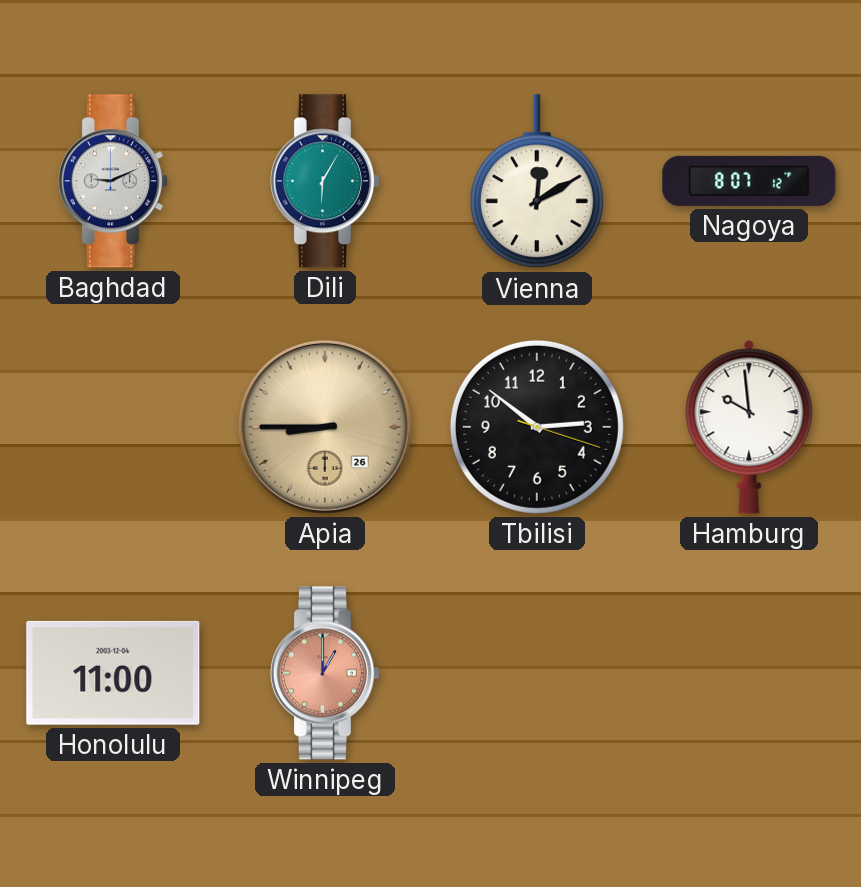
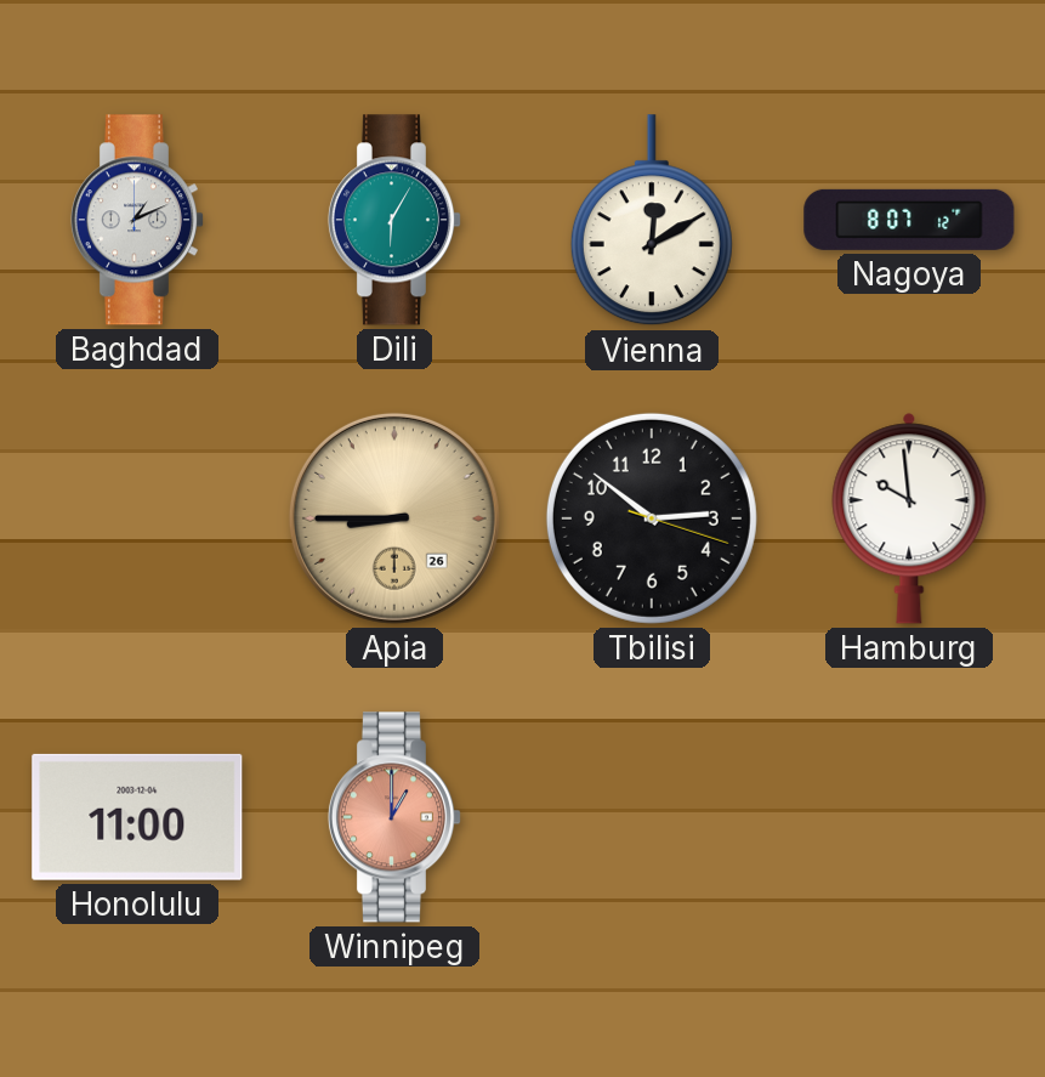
Baghdad: 9:11 -> 1:11 (136, 220)
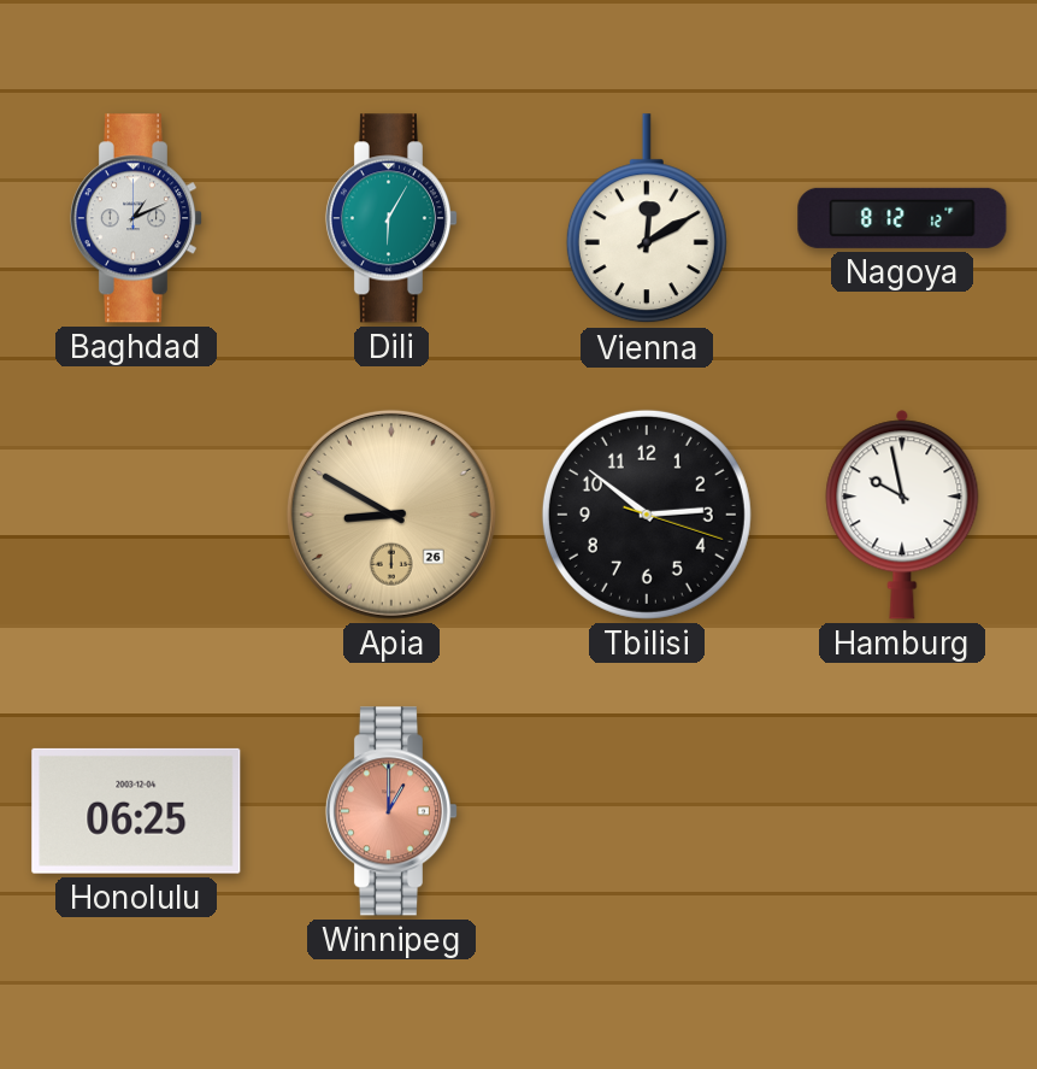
Nagoya: 8:07 -> 8:12 (902, 218)
Apia: 8:45 -> 8:50 (391, 515)
Hamburg: 9:59 -> 9:58 (902, 515)
Honolulu: 11:00 -> 06:25 (136, 811)
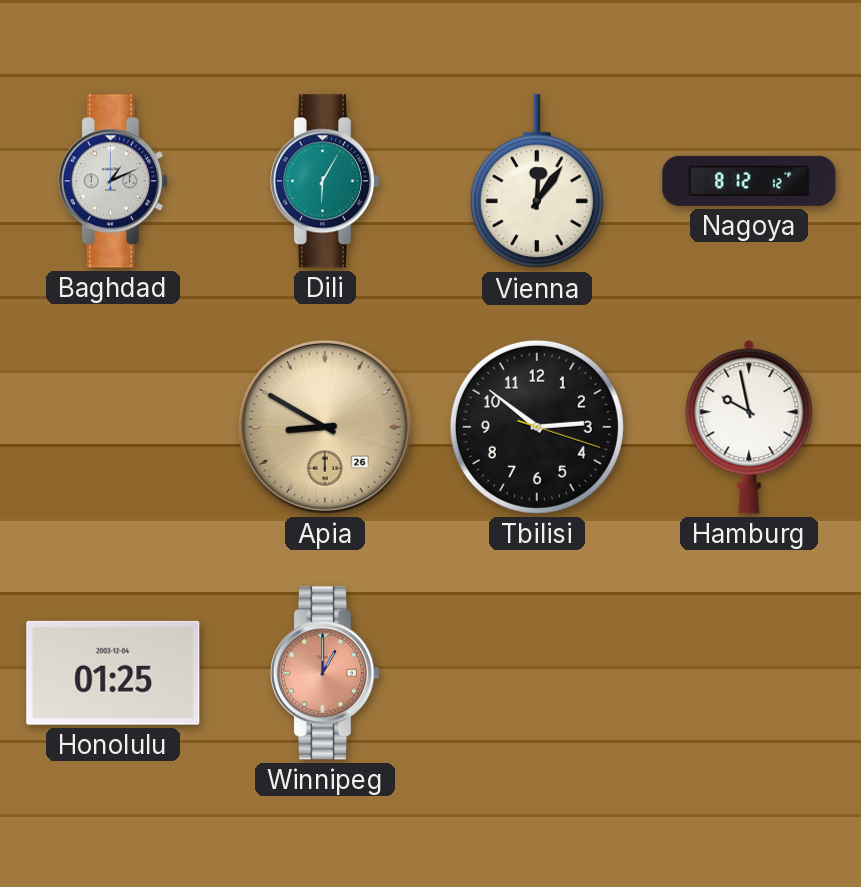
Vienna: 12:10 -> 12:06 (537, 182)
Honolulu: 06:25 -> 01:25 (113, 673)
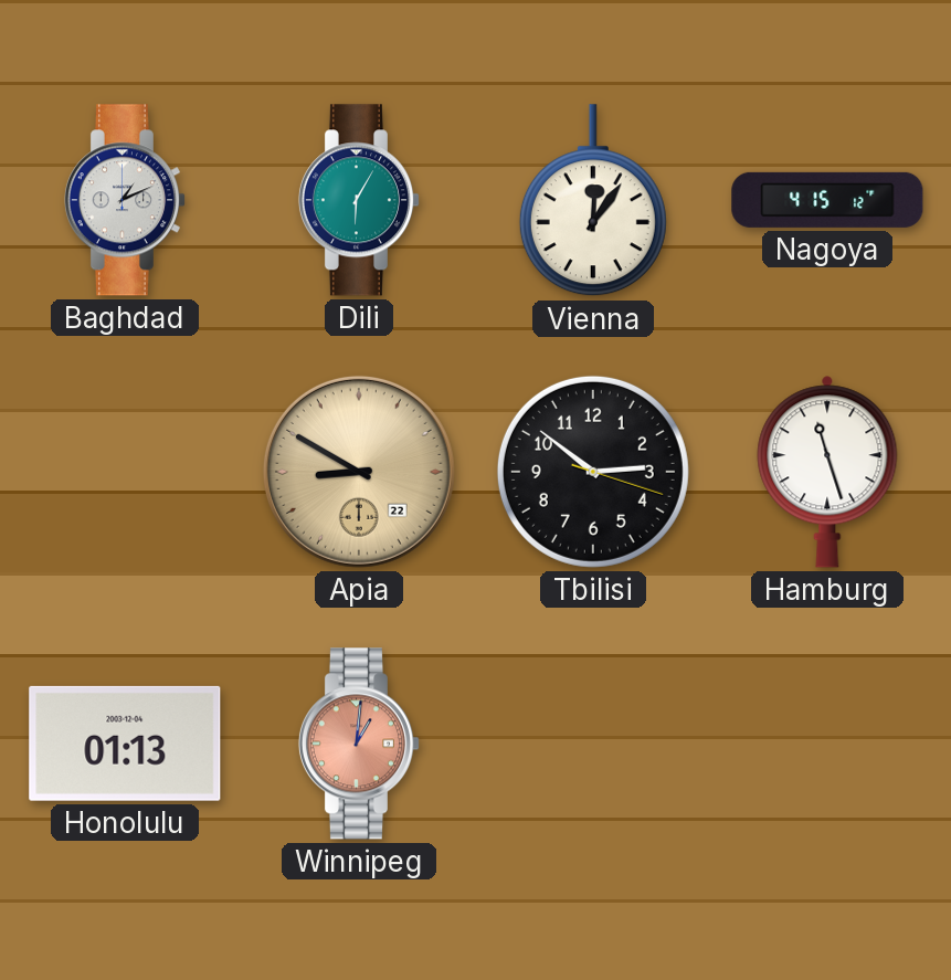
Nagoya: 8:12 -> 4:15 (827, 200)
Apia date: 26 -> 22 (359, 472)
Hamburg: 9:58 -> 11:27 (827, 472)
Honolulu: 01:25 -> 01:13 (125, 744)
Winnipeg: 1:00 -> 1:01 (358, 744)
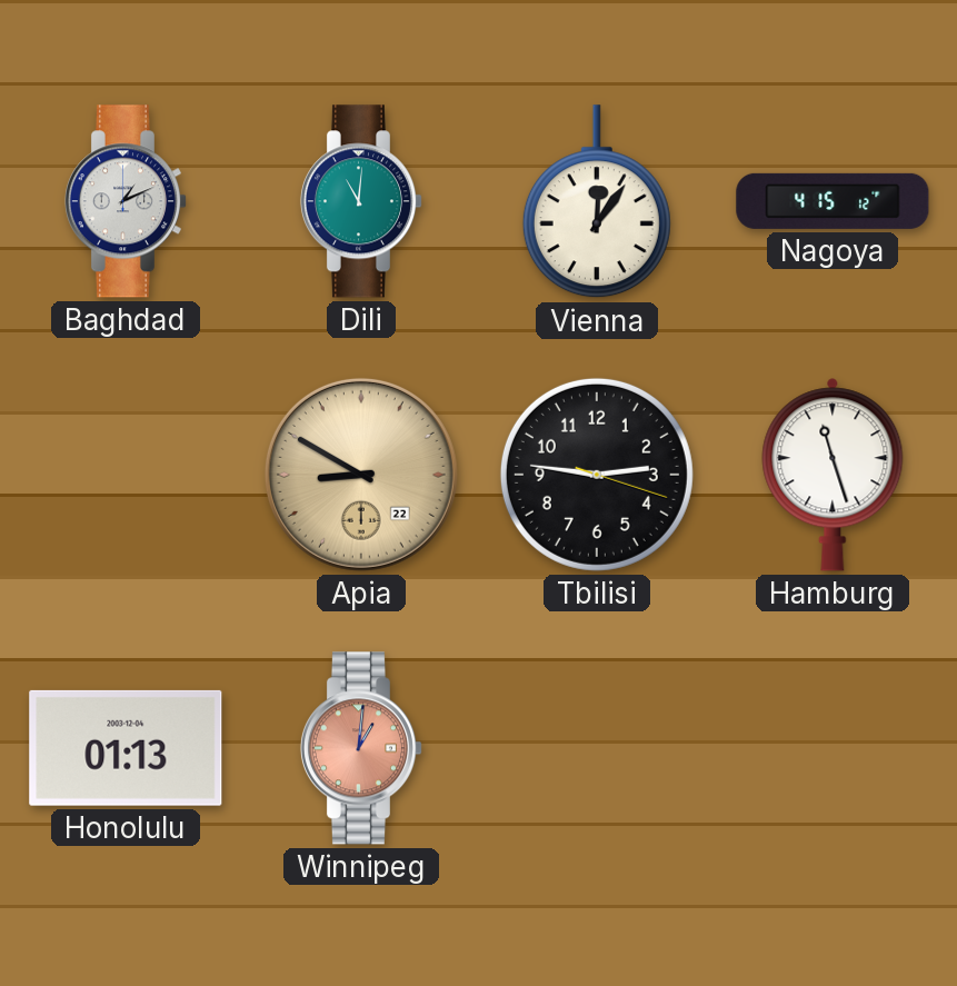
Dili: 6:05 -> 11:01 (360, 201)
Tbilisi: 2:51 -> 2:46 (597, 475)
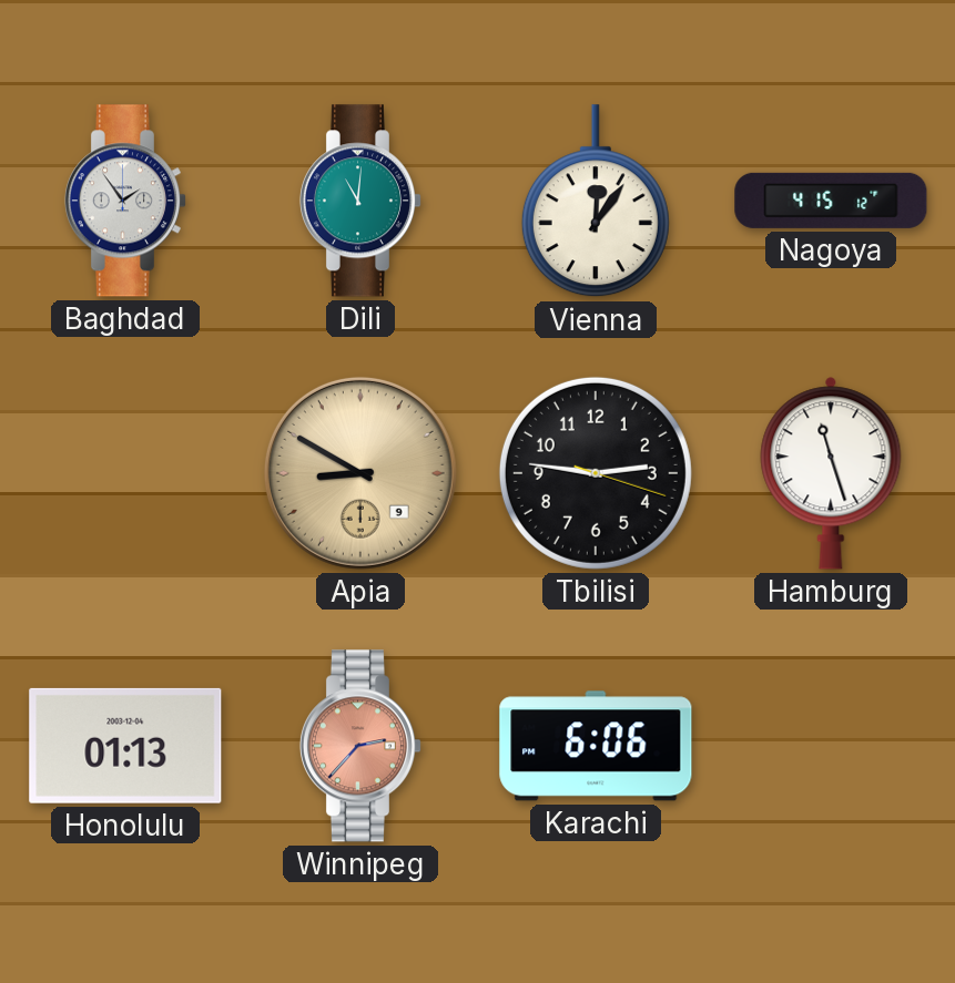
Baghdad: 1:11 -> 1:54 (124, 201)
Apia date: 22 -> 9 (360, 473)
Winnipeg: 1:01 -> 2:37 (359, 746)
Karachi: none -> 6:06 (596, 746)
